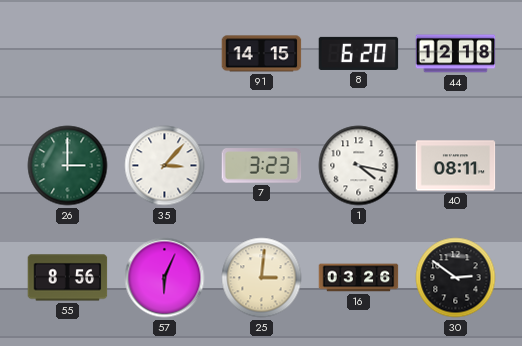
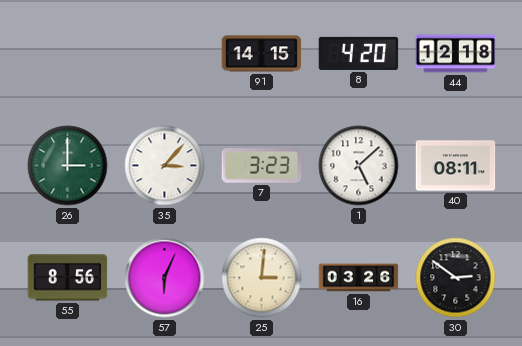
8: 6:20 -> 4:20 (359, 53)
1: 4:17 -> 5:08 (359, 166)
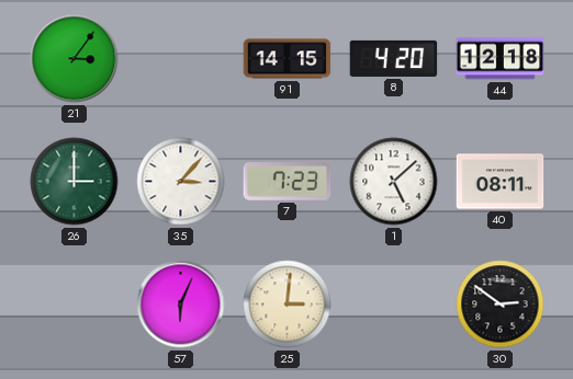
21: none -> 3:06 (75, 59)
7: 3:23 -> 7:23 (288, 182)
55: 8:56 -> none (68, 278)
16: 03:26 -> none (359, 278)
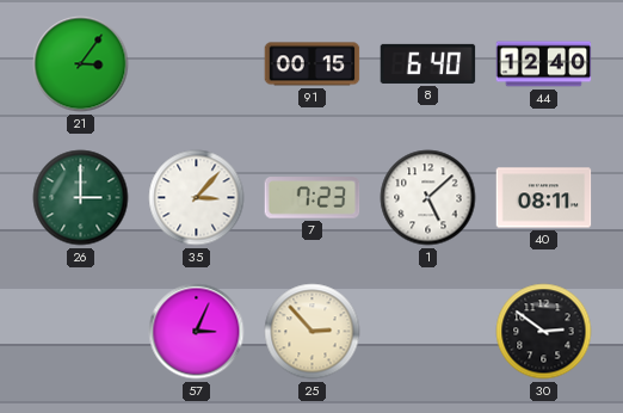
91: 14:15 -> 00:15 (313, 64)
8: 4:20 -> 6:40 (428, 63)
44: 12:18 -> 12:40 (544, 64)
57: 6:04 -> 3:04 (197, 332)
25: 3:01 -> 2:53 (313, 332)
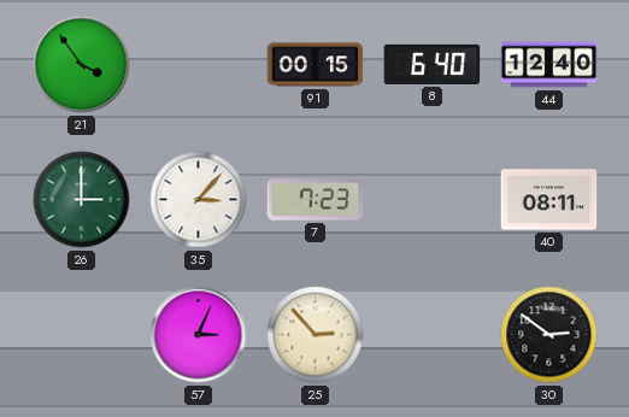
21: 3:06 -> 3:54 (82, 65)
1: 5:08 -> none (428, 198)
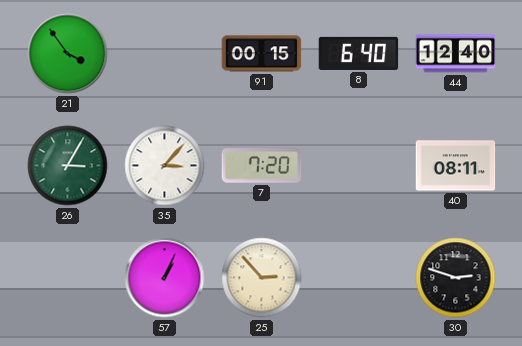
26: 3:00 -> 3:05 (68, 166)
7: 7:23 -> 7:20 (262, 166)
57: 3:04 -> 1:04 (165, 278)
30: 2:51 -> 2:48 (456, 278)
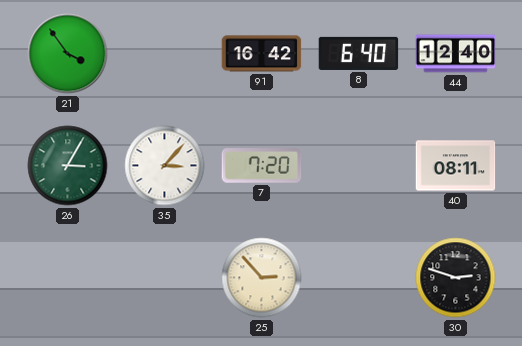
91: 00:15 -> 16:42 (262, 54)
57: 1:04 -> none (165, 278)
